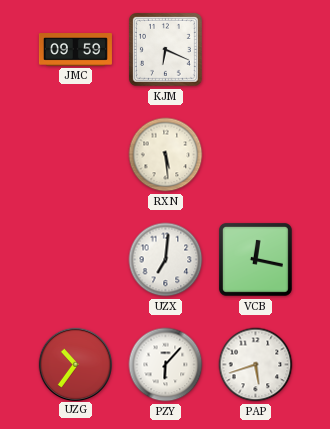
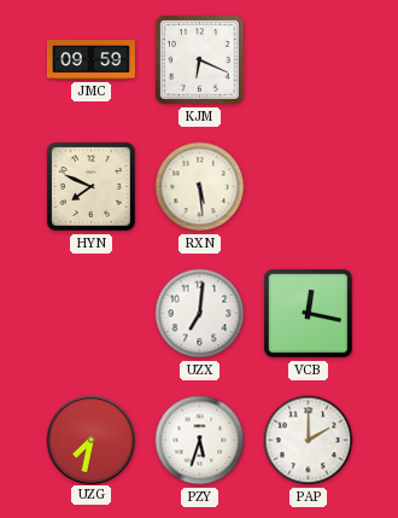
HYN: none -> 7:49 (90, 186)
UZG: 10:36 -> 7:32 (90, 440)
PZY: 6:07 -> 5:33 (200, 441)
PAP: 5:42 -> 2:00 (309, 441)
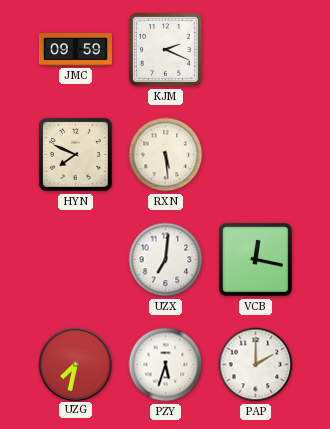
KJM: 6:19 -> 2:19 (165, 49)
